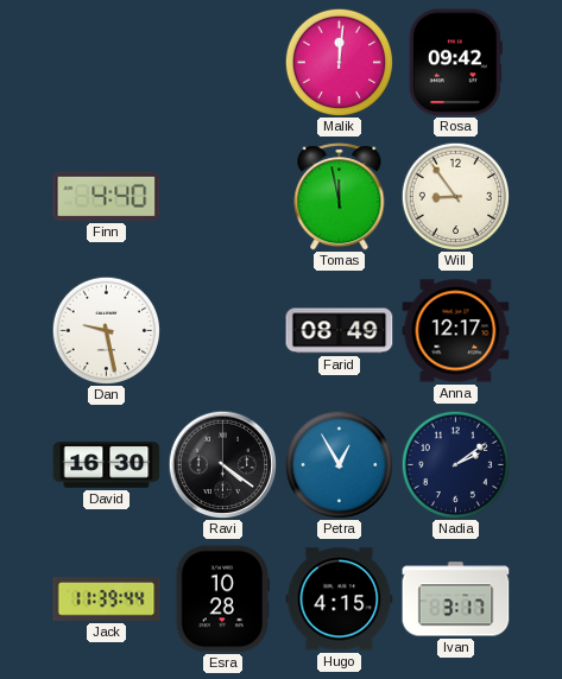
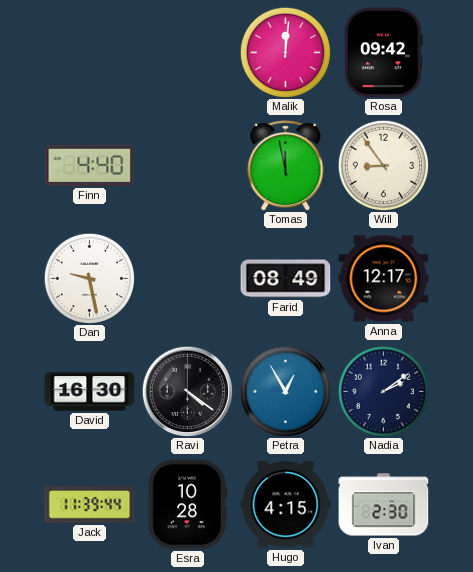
Ivan: 3:17 -> 2:30 (384, 505)
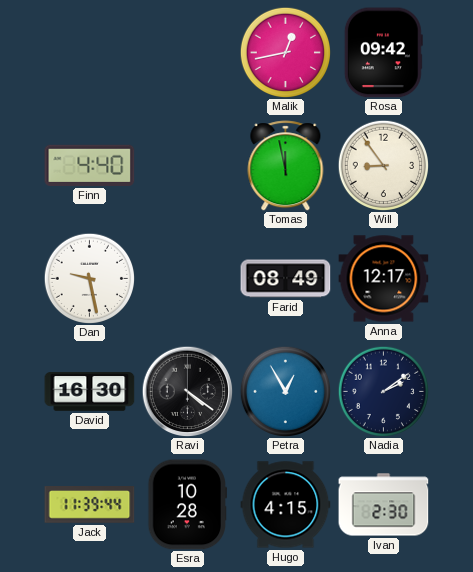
Malik: 12:01 -> 12:43 (285, 52)
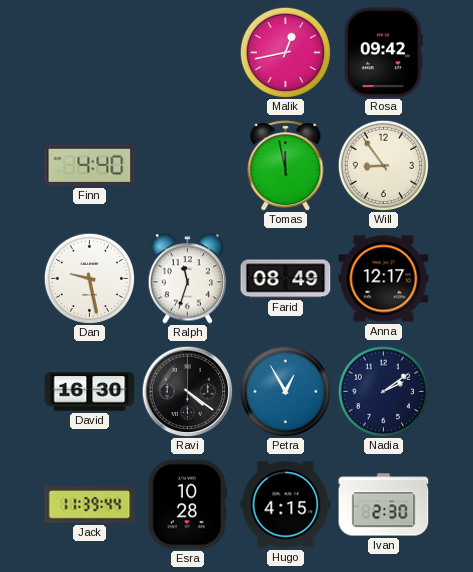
Ralph: none -> 11:33 (188, 279)
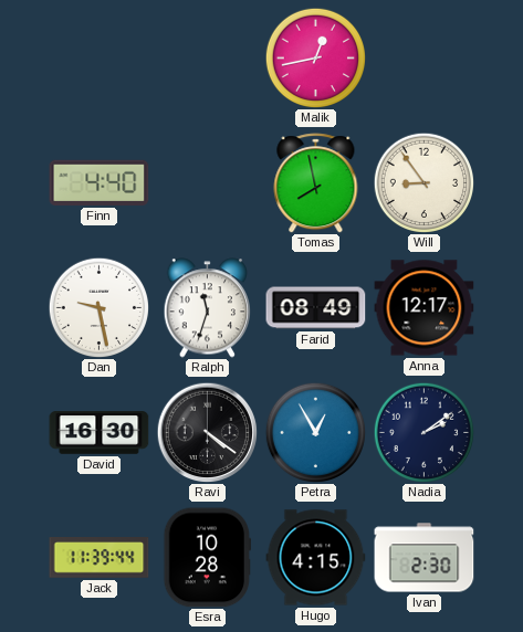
Rosa: 09:42 -> none (383, 53)
Tomas: 11:58 -> 7:58 (316, 183)
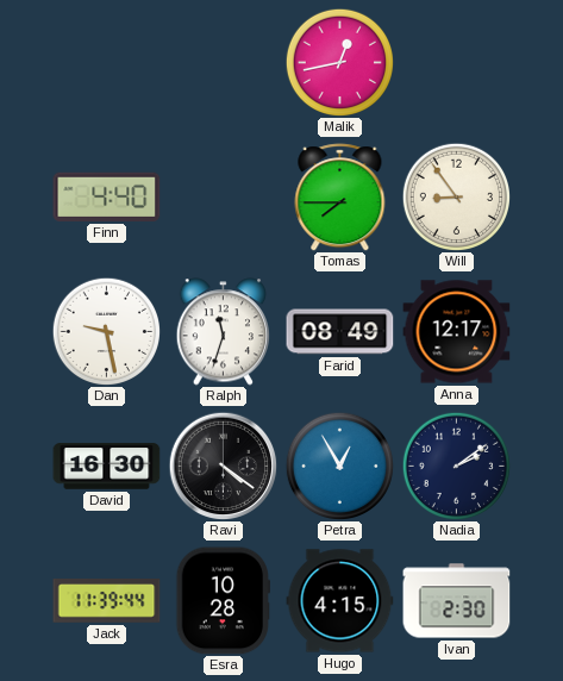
Tomas: 7:58 -> 7:45 (340, 198)
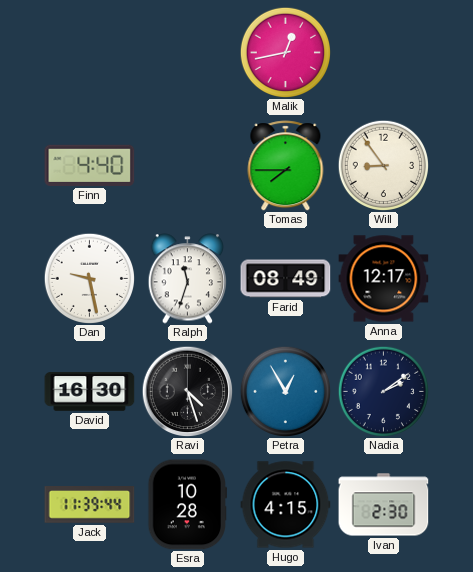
Ravi: 4:21 -> 4:27 (187, 391)
